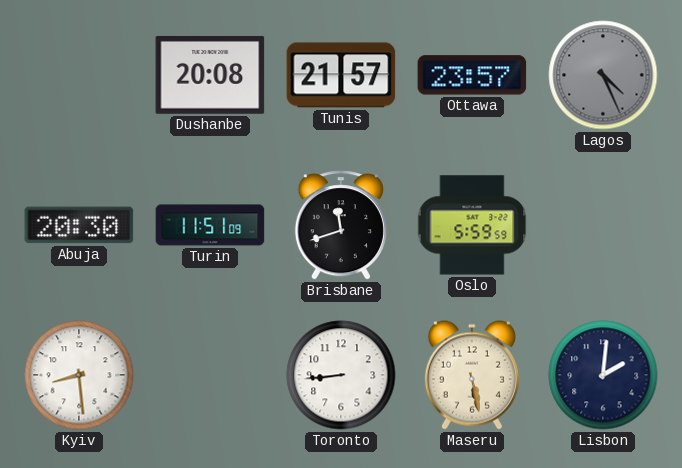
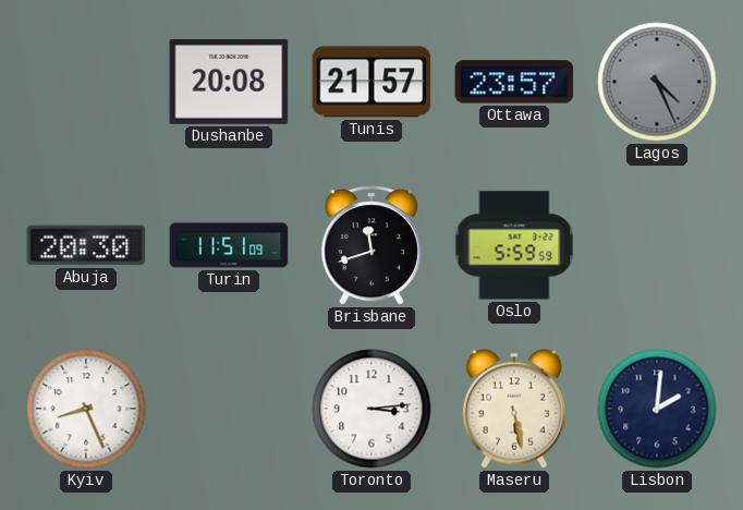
Kyiv: 8:29 -> 8:26 (86, 409)
Toronto: 8:44 -> 3:14 (371, 409)
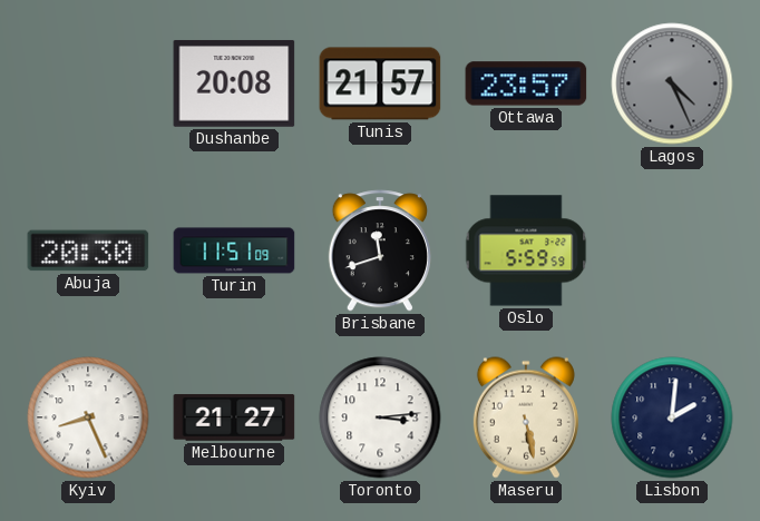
Melbourne: none -> 21:27 (234, 417)
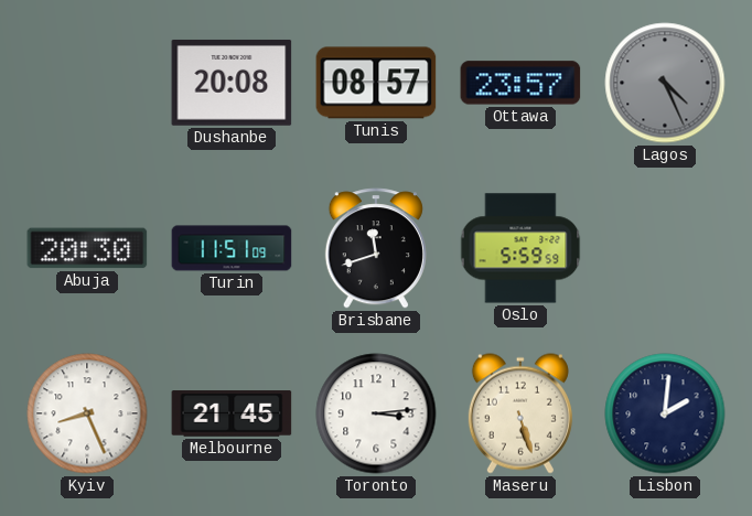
Tunis: 21:57 -> 08:57 (376, 83)
Melbourne: 21:27 -> 21:45 (232, 413)
Maseru: 5:28 -> 5:27 (520, 413)
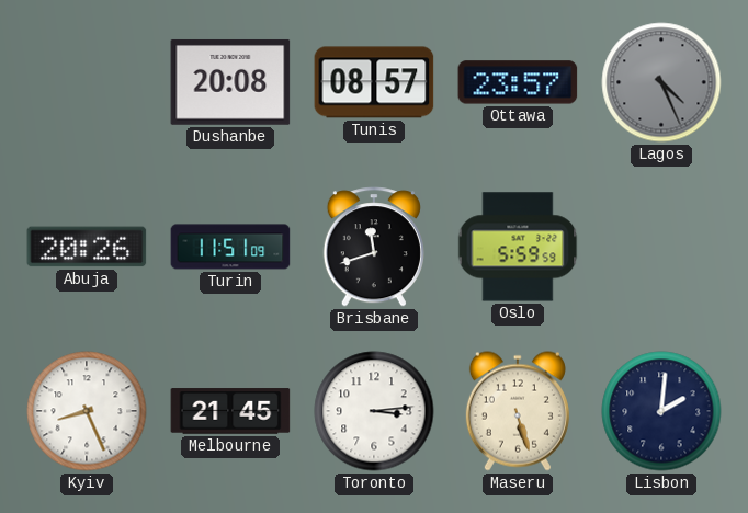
Abuja: 20:30 -> 20:26 (87, 247)
